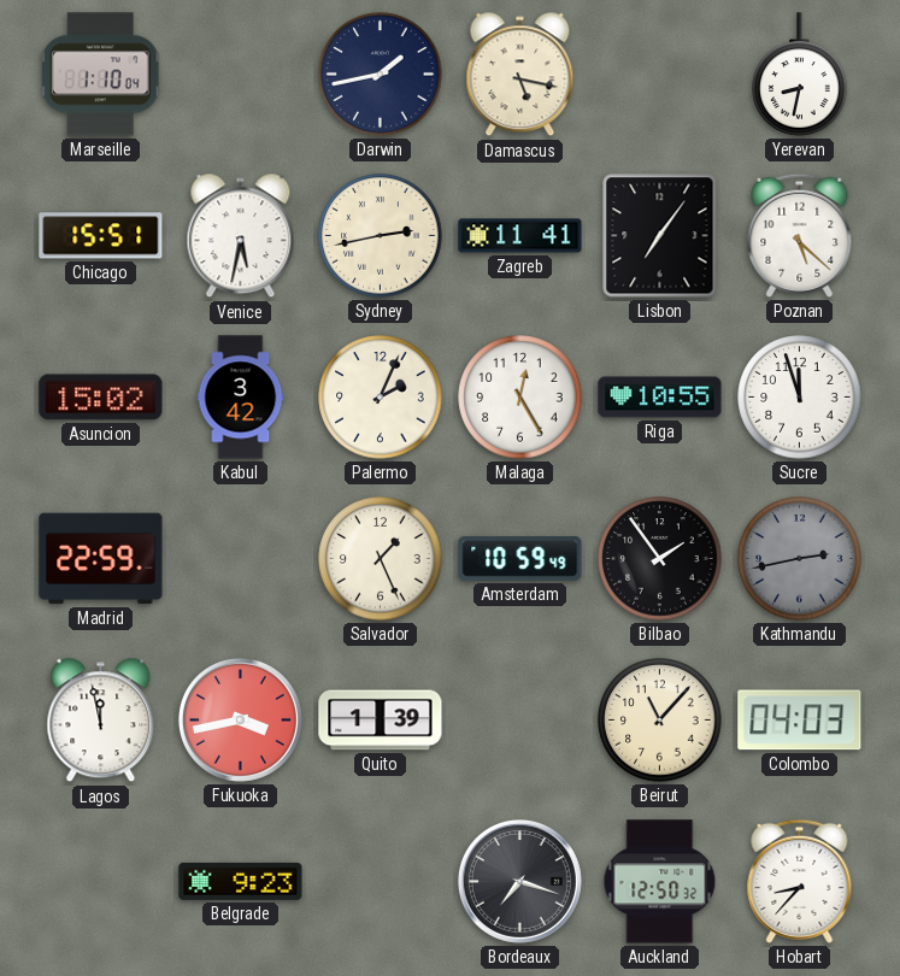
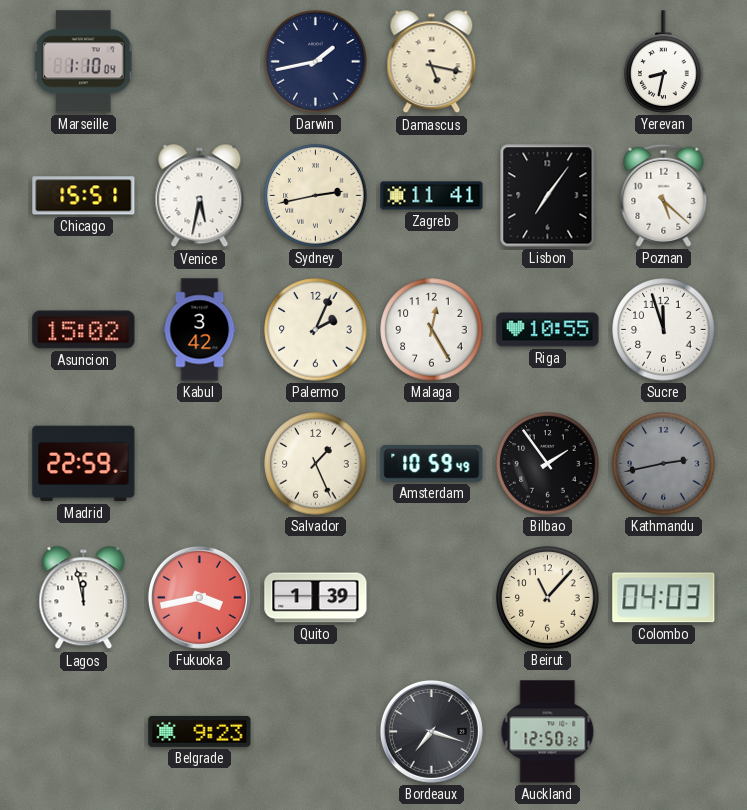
Hobart: 8:37 -> none (800, 881)
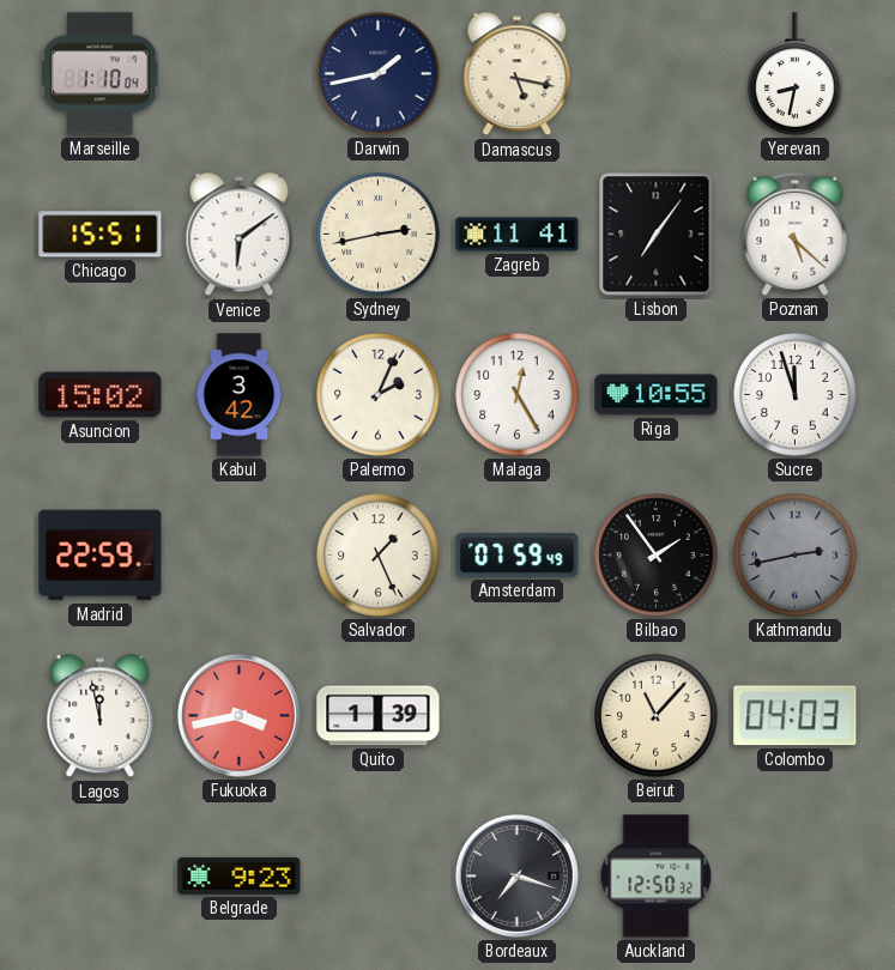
Venice: 5:32 -> 6:09 (240, 235)
Amsterdam: 10:59 -> 07:59 (518, 556)
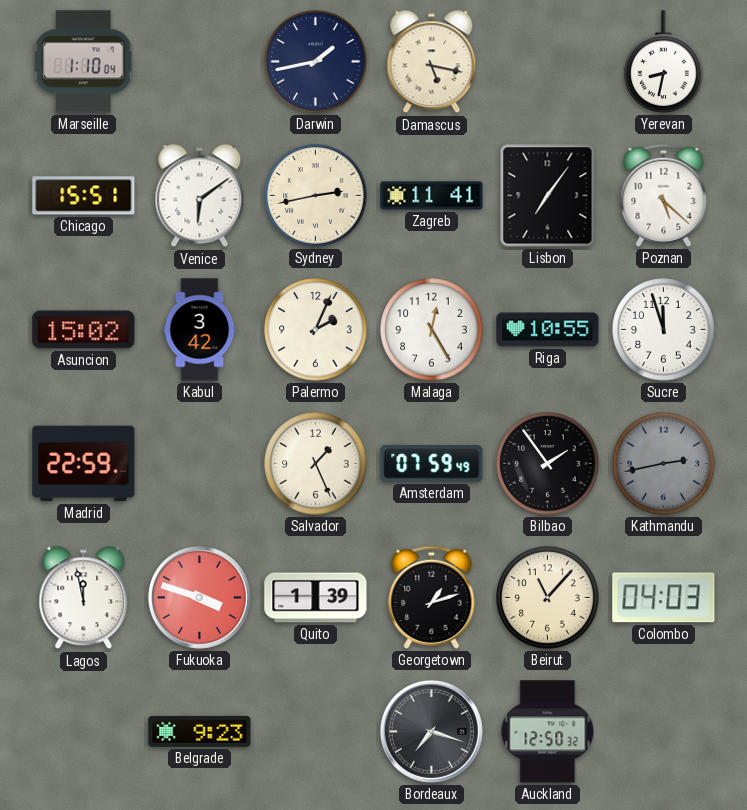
Fukuoka: 3:43 -> 3:48 (199, 597)
Georgetown: none -> 1:12 (432, 597)
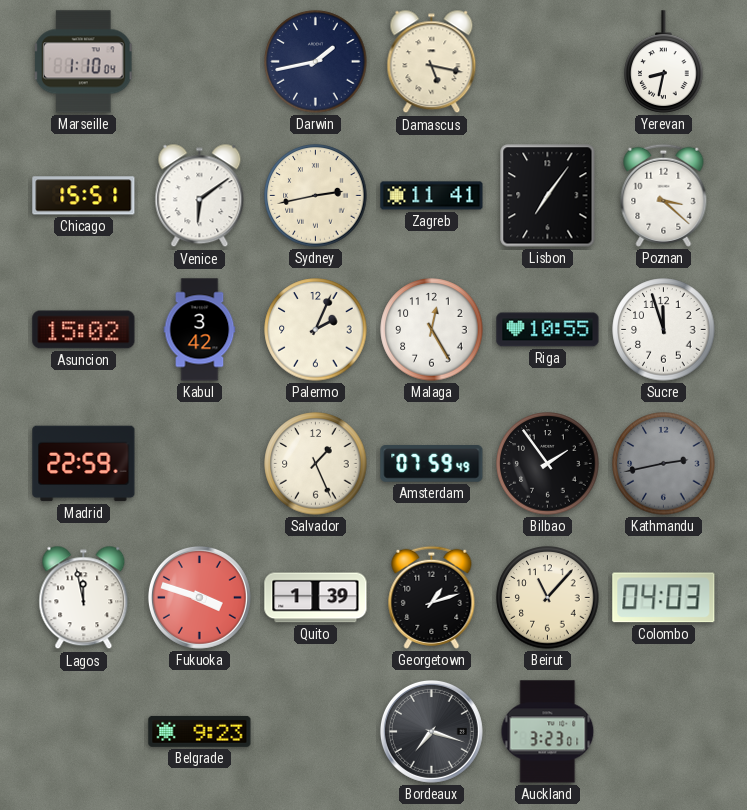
Poznan: 5:22 -> 3:22 (664, 195)
Auckland: 12:50 -> 3:23 (548, 732)
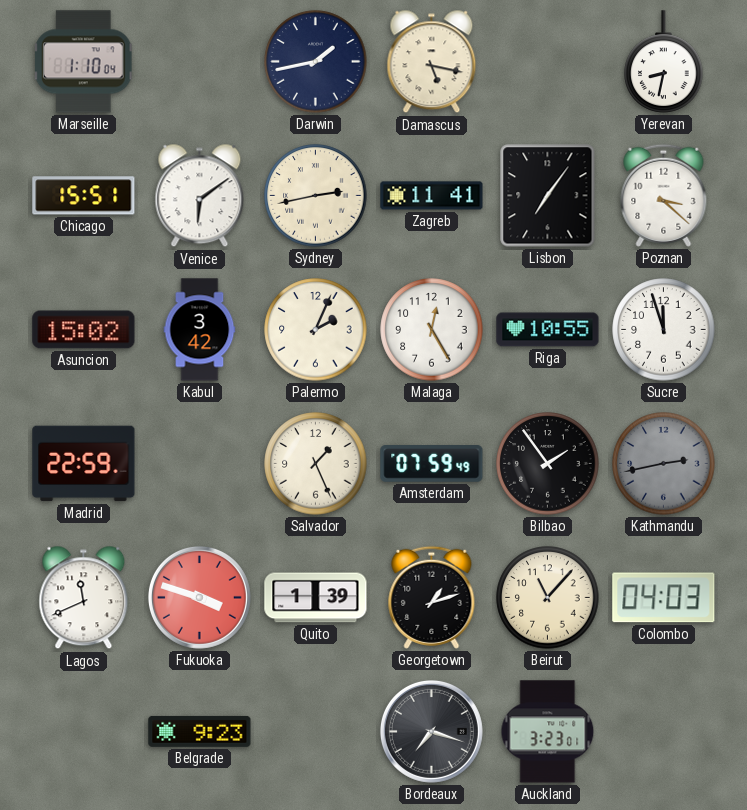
Lagos: 11:58 -> 11:41 (84, 598)
